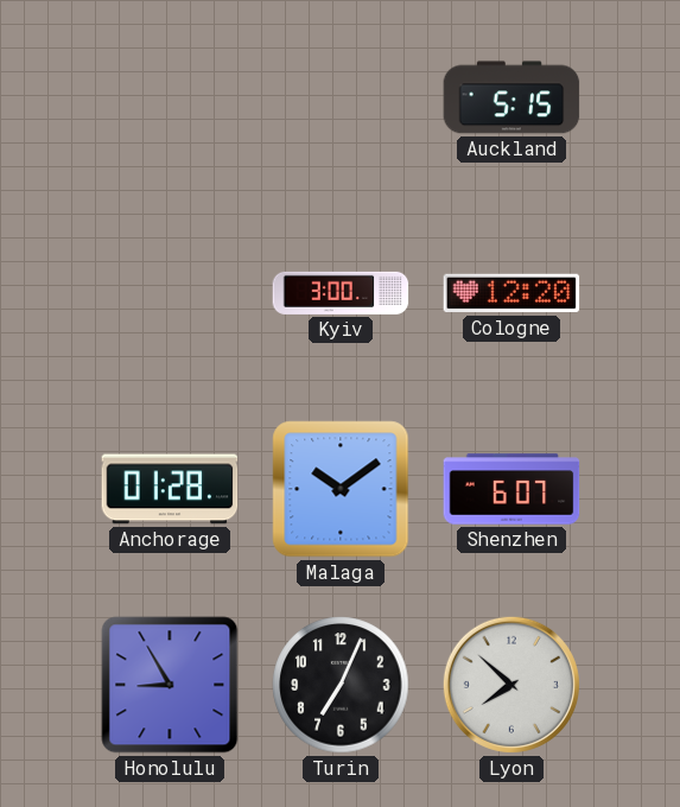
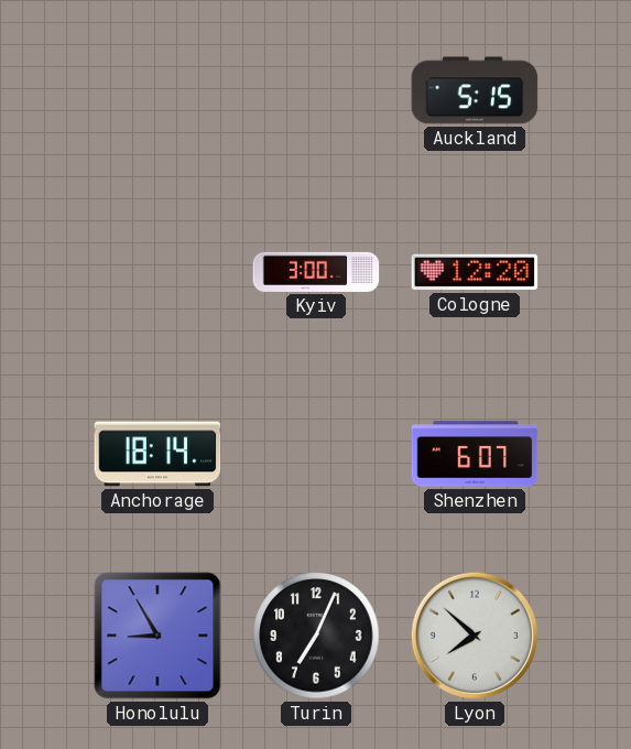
Anchorage: 01:28 -> 18:14 (157, 454)
Malaga: 10:09 -> none (341, 489)
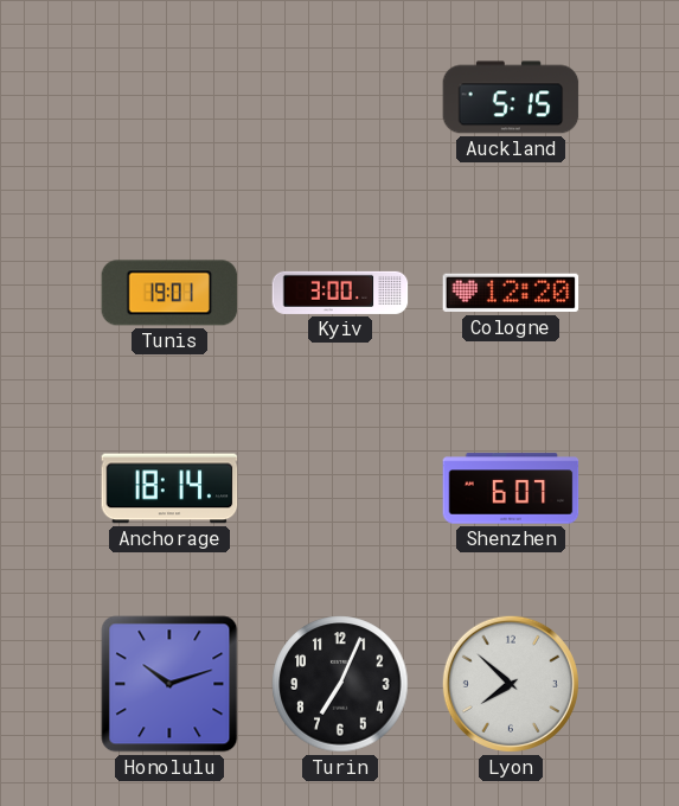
Tunis: none -> 19:01 (169, 293)
Honolulu: 8:55 -> 10:12 (169, 684)
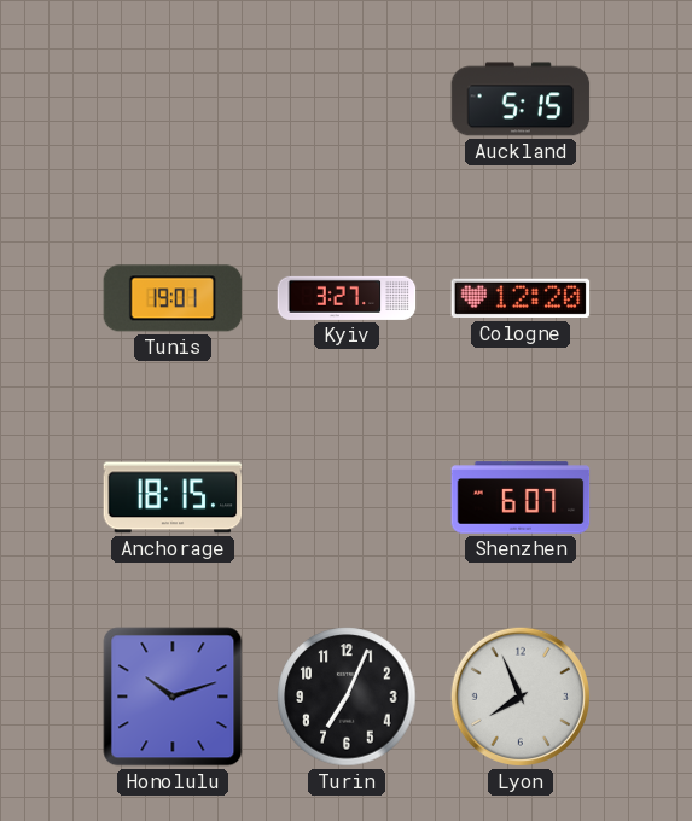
Kyiv: 3:00 -> 3:27 (347, 298)
Anchorage: 18:14 -> 18:15 (173, 497)
Lyon: 7:52 -> 7:56 (521, 697)
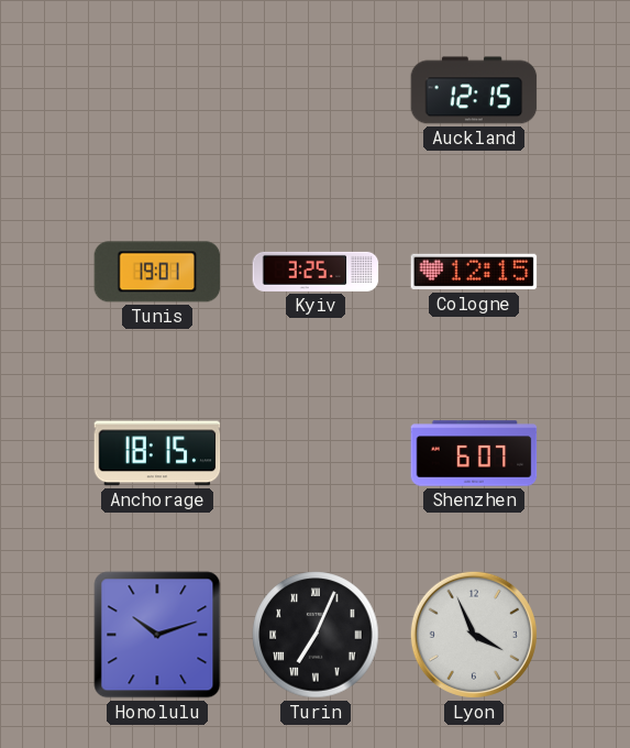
Auckland: 5:15 -> 12:15 (474, 90)
Kyiv: 3:27 -> 3:25 (316, 272)
Cologne: 12:20 -> 12:15 (474, 272)
Turin numerals: Arabic -> Roman (316, 635)
Lyon: 7:56 -> 3:56 (474, 635)
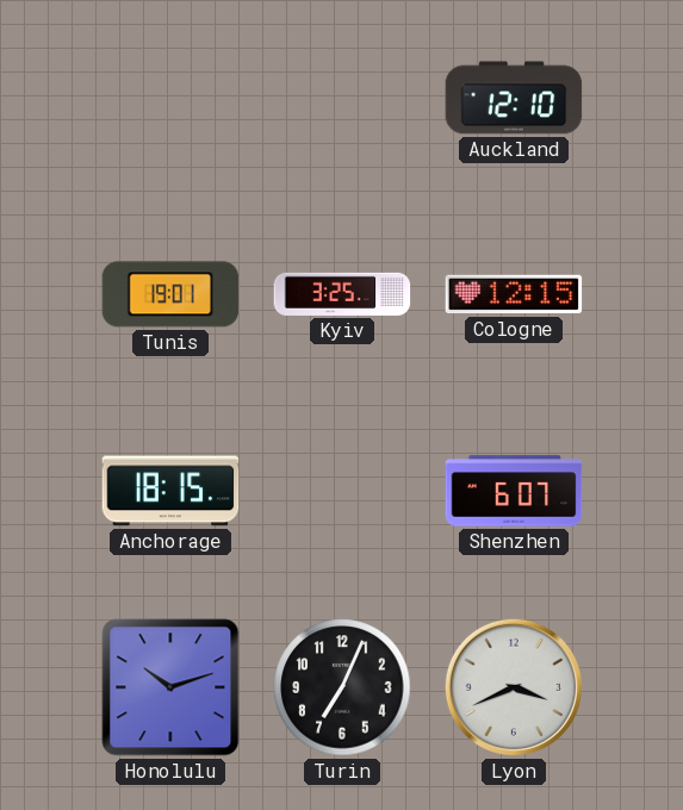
Auckland: 12:15 -> 12:10 (514, 98)
Turin numerals: Roman -> Arabic (342, 687)
Lyon: 3:56 -> 3:41 (514, 687)
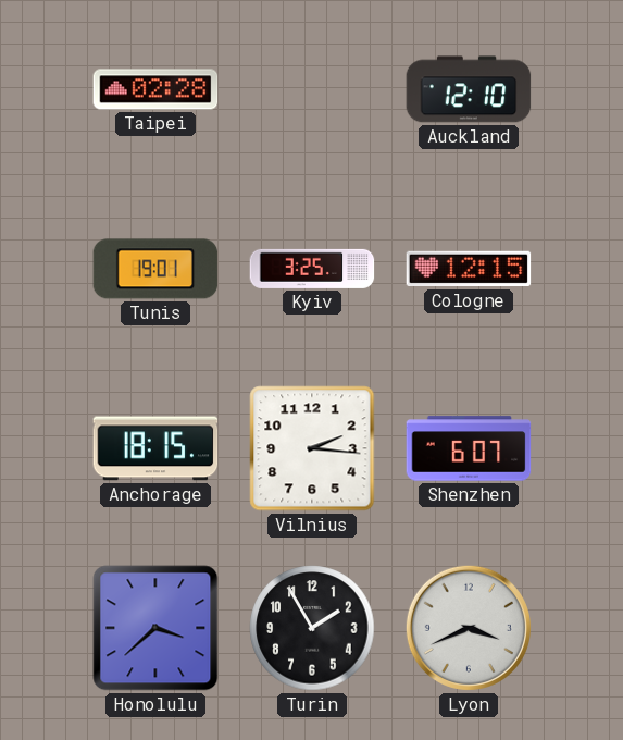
Taipei: none -> 02:28 (155, 89)
Vilnius: none -> 2:16 (312, 448)
Honolulu: 10:12 -> 3:38 (155, 628)
Turin: 7:04 -> 1:55 (312, 628)
